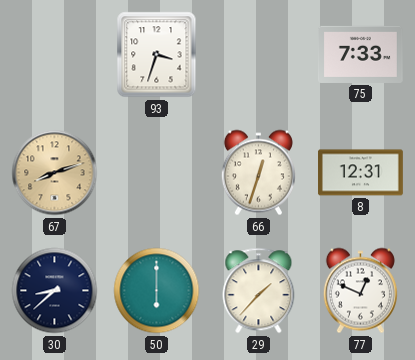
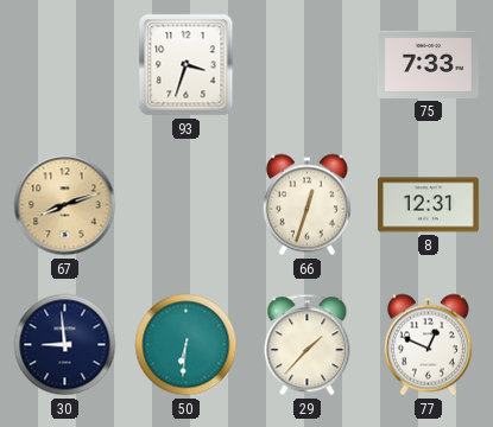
30: 8:38 -> 8:59 (65, 345)
50: 6:00 -> 6:31 (187, 345)
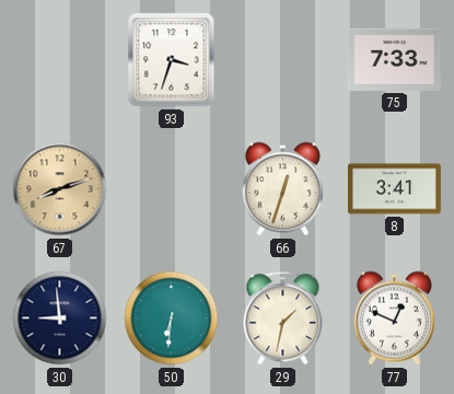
8: 12:31 -> 3:41 (395, 189)
29: 1:37 -> 1:32 (283, 318)
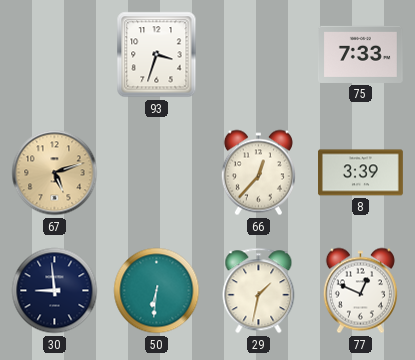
67: 8:12 -> 5:12 (55, 173)
66: 12:33 -> 12:37 (258, 173)
8: 3:41 -> 3:39 (361, 173)
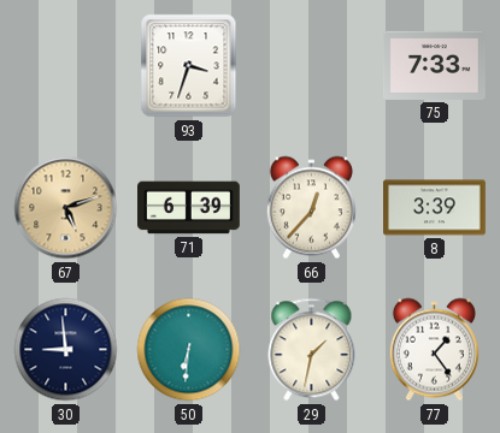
71: none -> 6:39 (189, 208)
77: 12:49 -> 1:24 (434, 350)
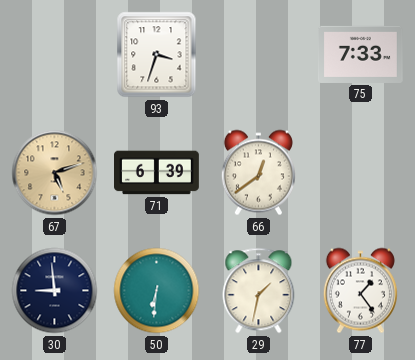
66: 12:37 -> 12:39 (258, 173)
8: 3:39 -> none (435, 208)
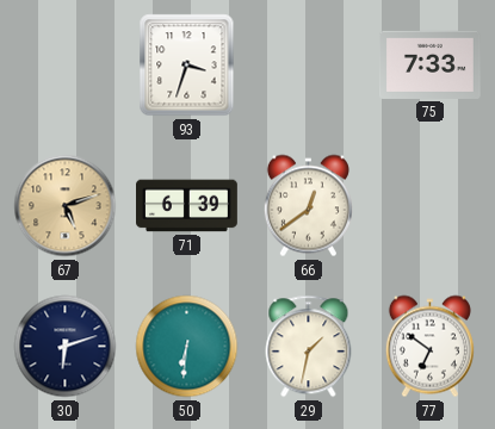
30: 8:59 -> 6:12 (66, 347)
77: 1:24 -> 6:51 (429, 347)
